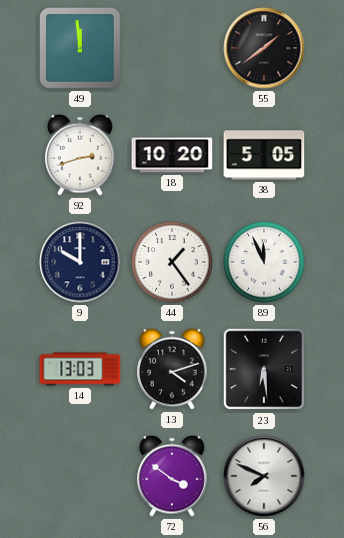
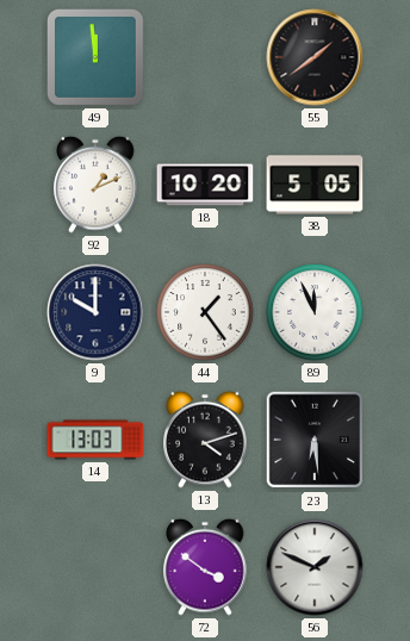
92: 2:42 -> 1:11 (95, 185)
56: 7:49 -> 1:49 (315, 567)
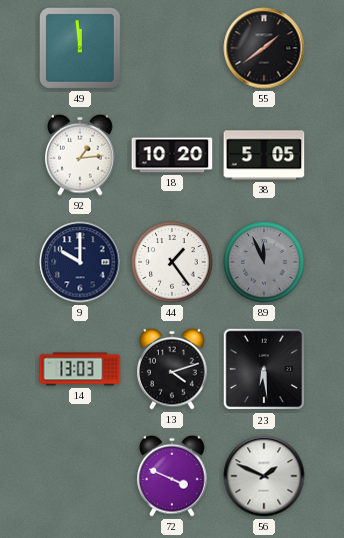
92: 1:11 -> 1:14 (80, 155)
89 dial: white -> grey (264, 262)
72: 3:51 -> 3:49 (172, 476)
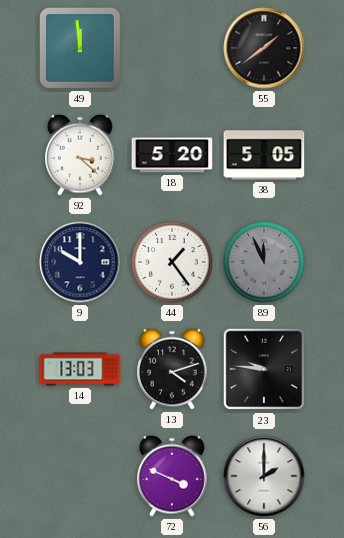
92: 1:14 -> 3:22 (80, 155)
18: 10:20 -> 5:20 (172, 155)
23: 6:29 -> 9:46 (264, 369)
56: 1:49 -> 2:00 (264, 476)
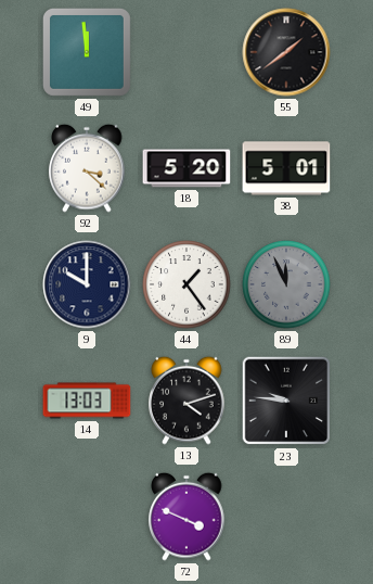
38: 5:05 -> 5:01 (286, 168)
56: 2:00 -> none (264, 476)
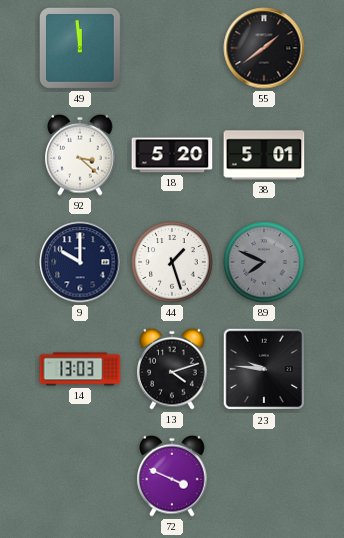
44: 1:24 -> 1:27 (172, 262)
89: 11:56 -> 7:49 (264, 262)
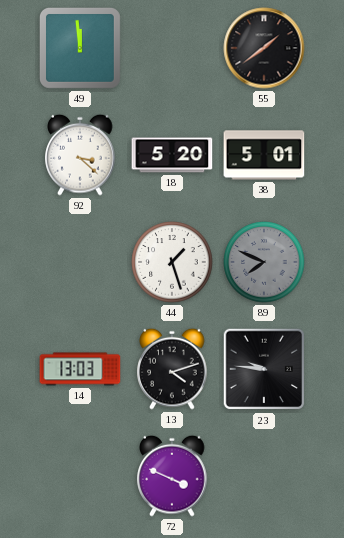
9: 10:00 -> none (80, 262)
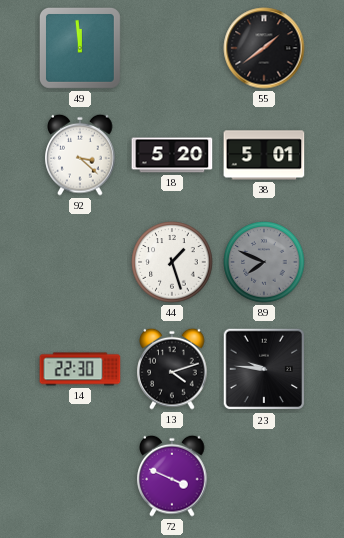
14: 13:03 -> 22:30 (80, 369)
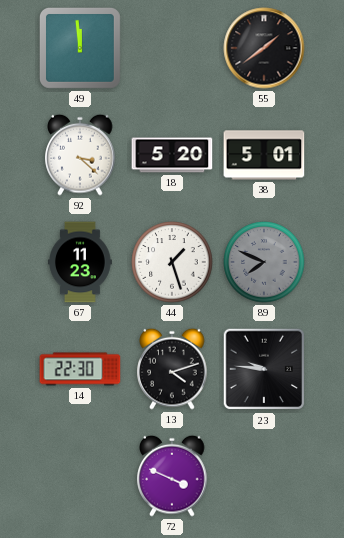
67: none -> 11:23 (81, 262)
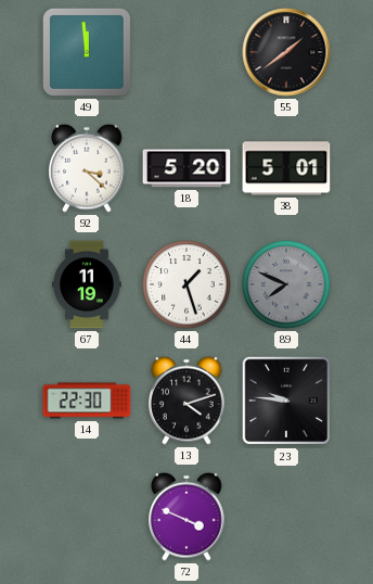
67: 11:23 -> 11:19 (88, 284)
